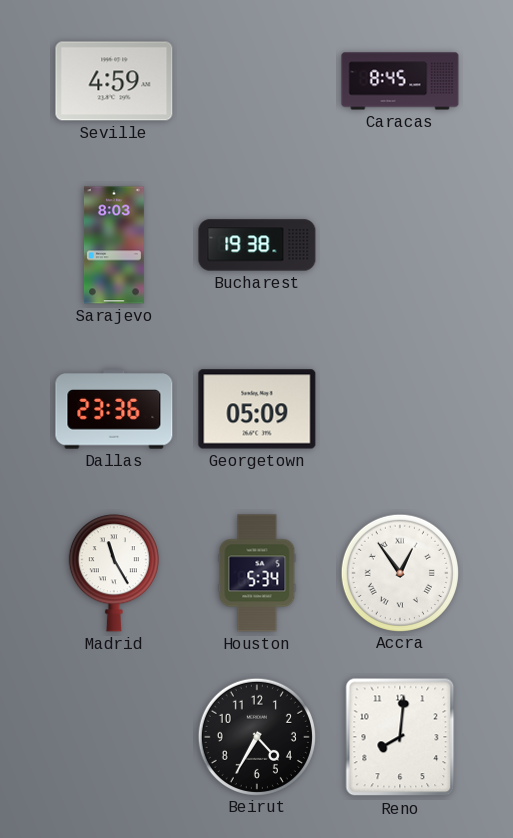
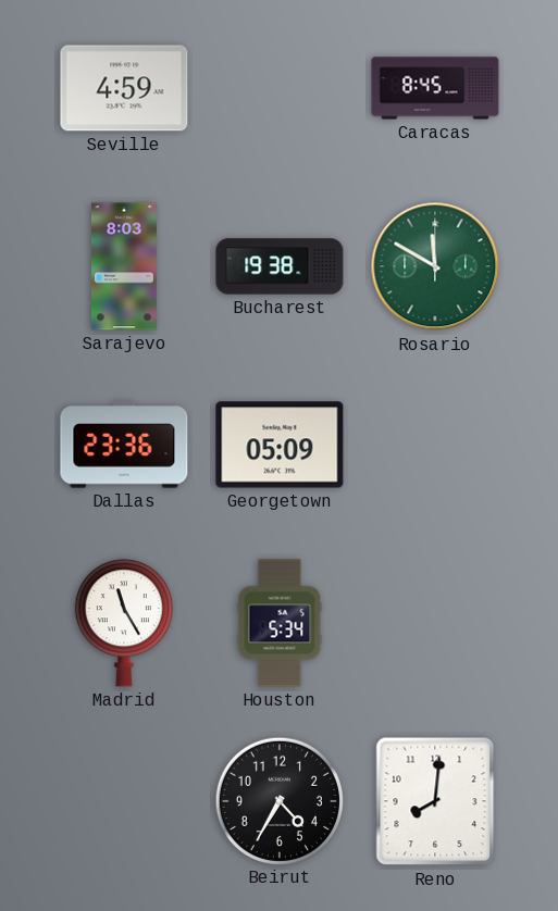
Rosario: none -> 11:50 (435, 266)
Accra: 12:54 -> none (399, 572)
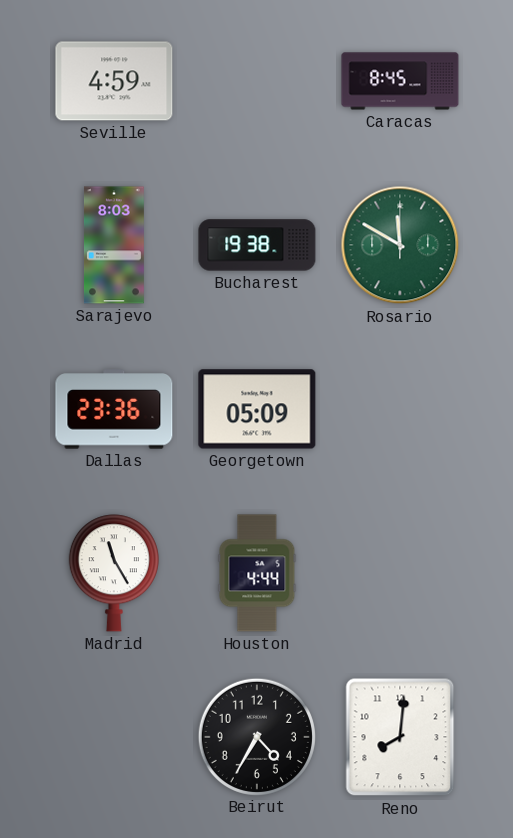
Houston: 5:34 -> 4:44 (257, 573)
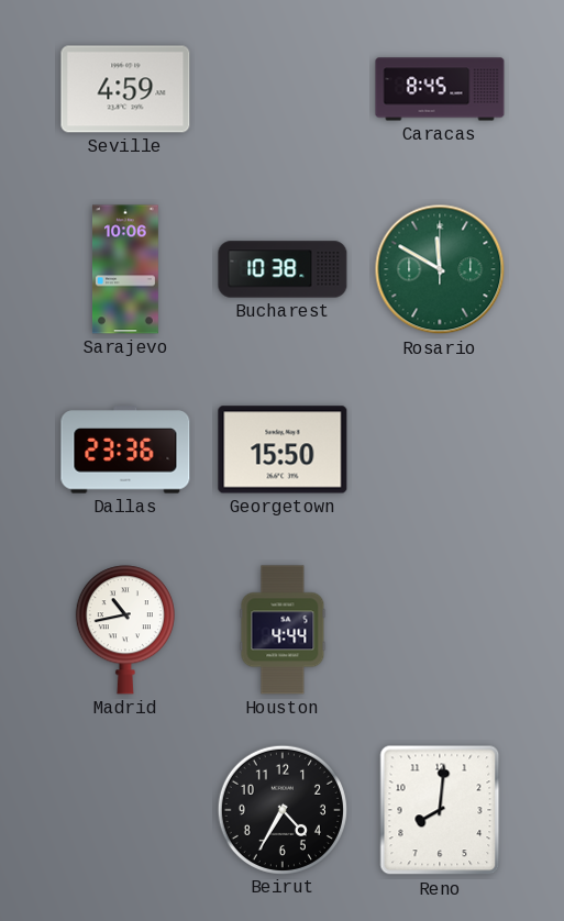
Sarajevo: 8:03 -> 10:06 (125, 269)
Bucharest: 19:38 -> 10:38 (283, 269)
Georgetown: 05:09 -> 15:50 (283, 450)
Madrid: 11:25 -> 10:43 (125, 630)
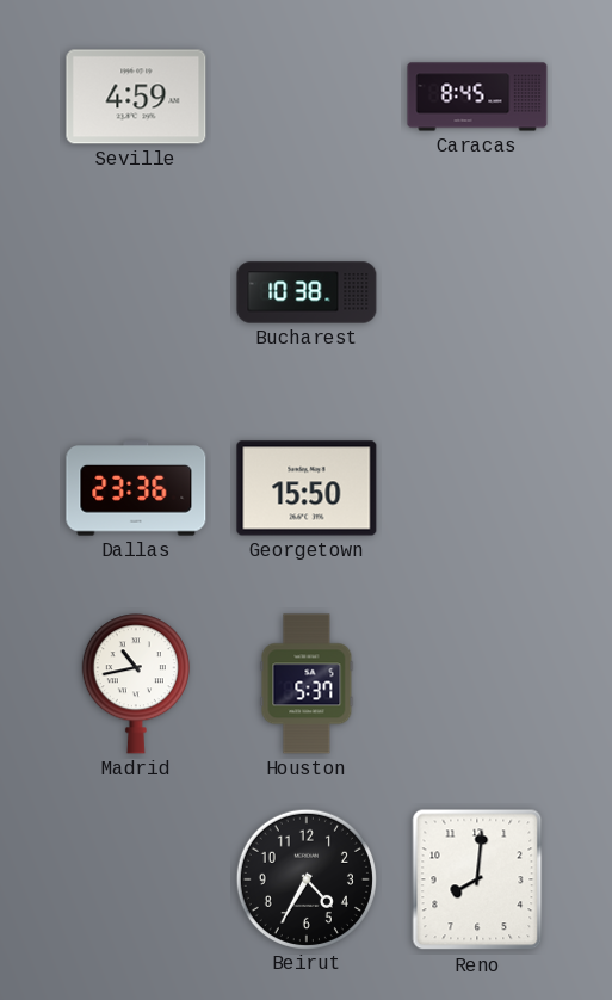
Sarajevo: 10:06 -> none (125, 269)
Rosario: 11:50 -> none (440, 269)
Houston: 4:44 -> 5:37 (307, 684)
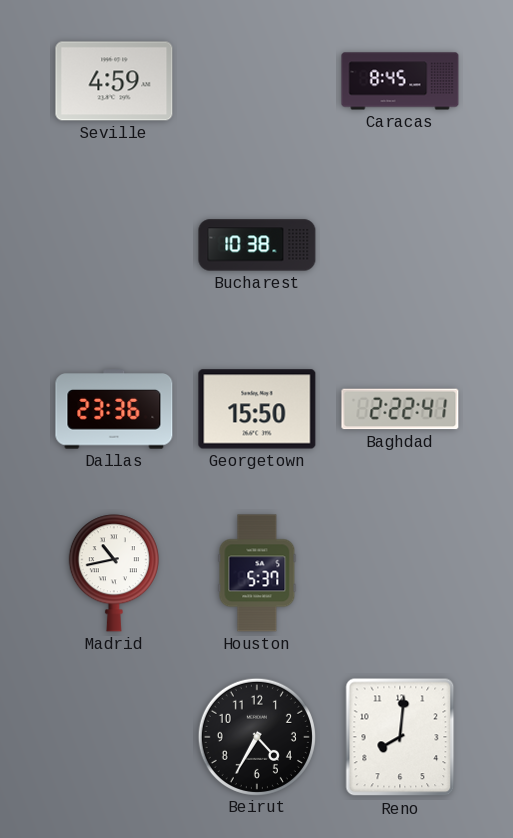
Baghdad: none -> 2:22 (400, 409)
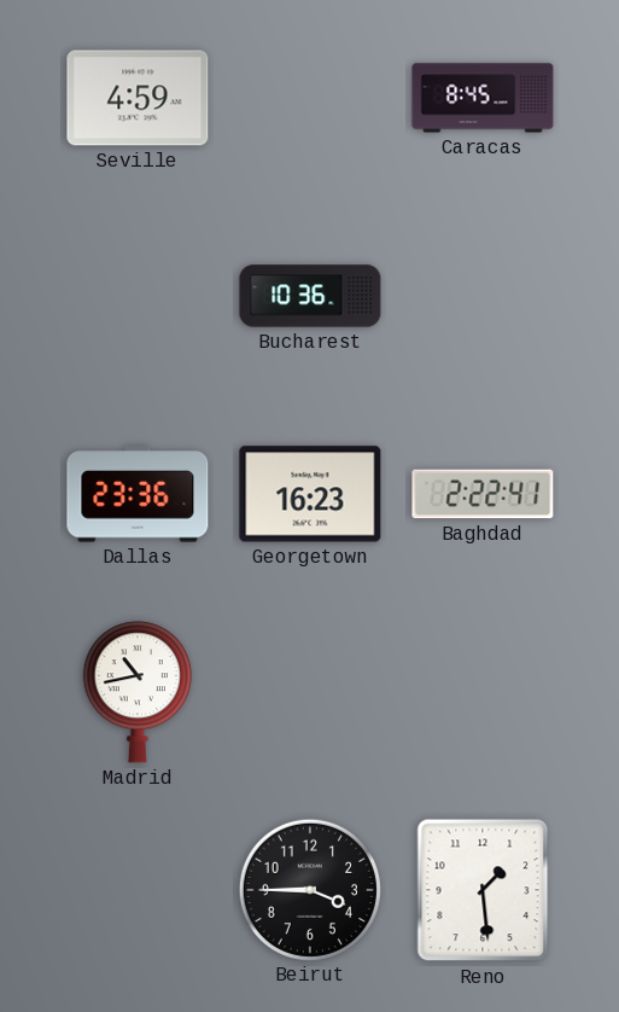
Bucharest: 10:38 -> 10:36 (310, 296)
Georgetown: 15:50 -> 16:23 (310, 494)
Houston: 5:37 -> none (257, 573)
Beirut: 4:35 -> 3:45 (309, 889)
Reno: 8:01 -> 1:29 (483, 890)
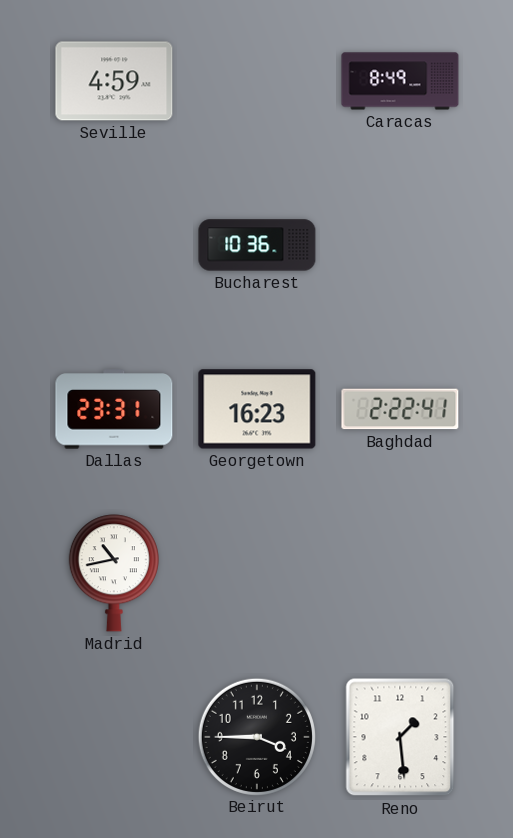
Caracas: 8:45 -> 8:49 (400, 81)
Dallas: 23:36 -> 23:31 (114, 409)
